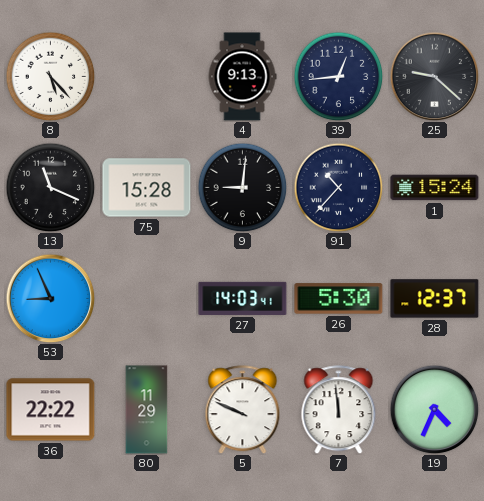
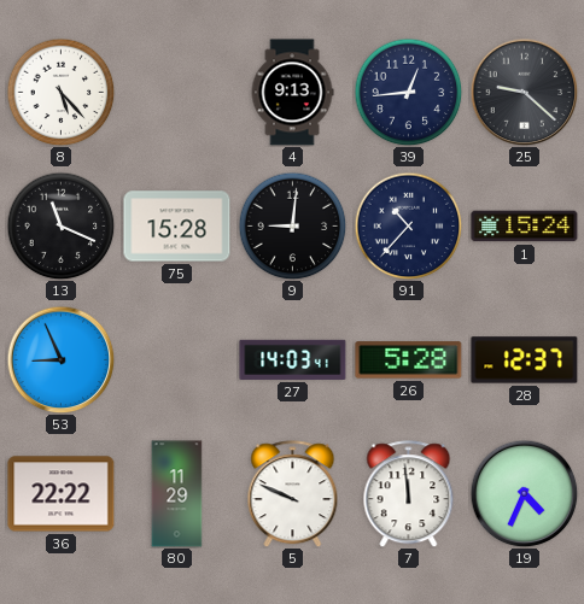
26: 5:30 -> 5:28 (409, 360)
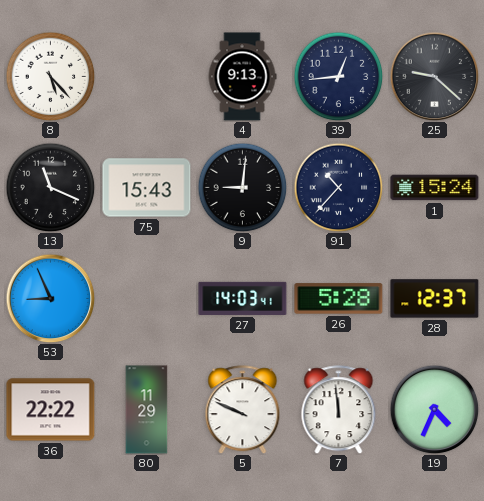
75: 15:28 -> 15:43 (147, 188)
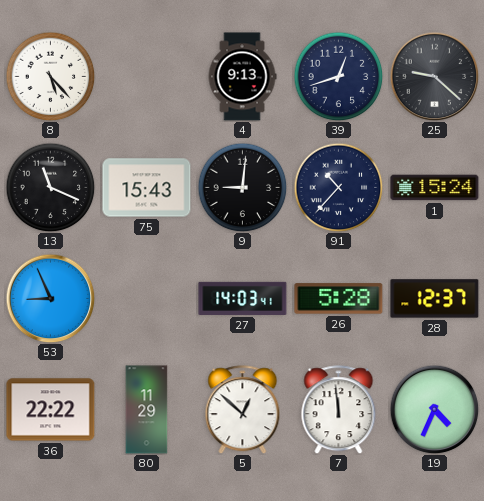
39: 12:44 -> 12:42 (338, 76)
5: 9:49 -> 12:52 (243, 410)
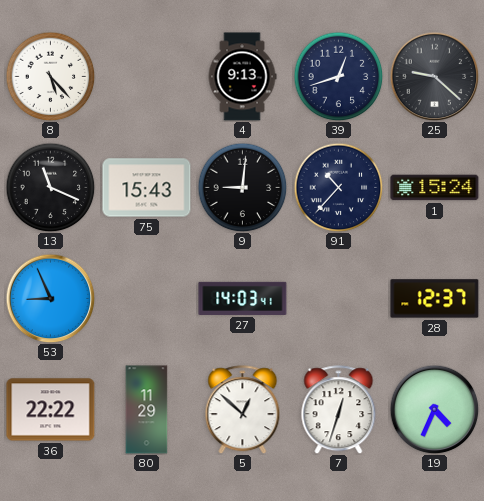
26: 5:28 -> none (339, 299)
7: 11:59 -> 12:33 (339, 410)
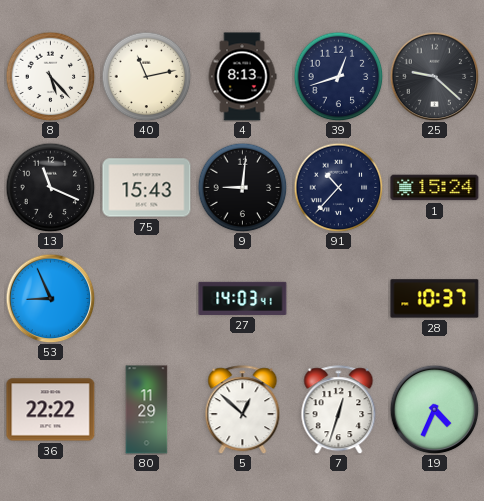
40: none -> 11:13 (146, 76)
4: 9:13 -> 8:13 (242, 77)
28: 12:37 -> 10:37 (435, 299)
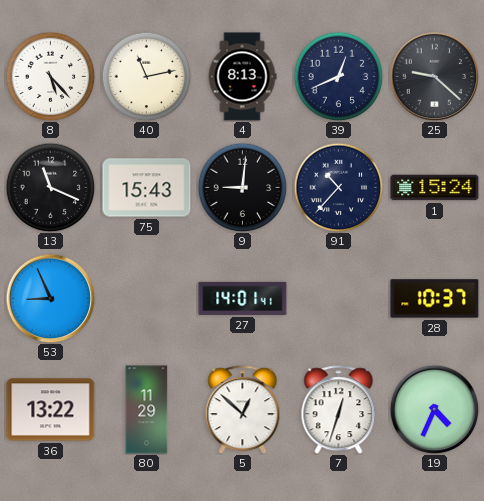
39: 12:42 -> 12:41 (338, 76)
27: 14:03 -> 14:01 (243, 298)
36: 22:22 -> 13:22 (51, 410)
